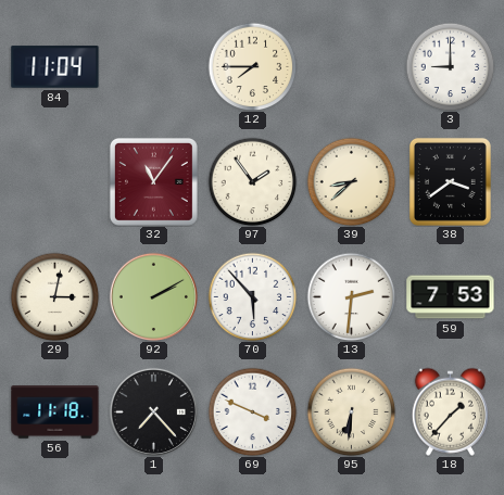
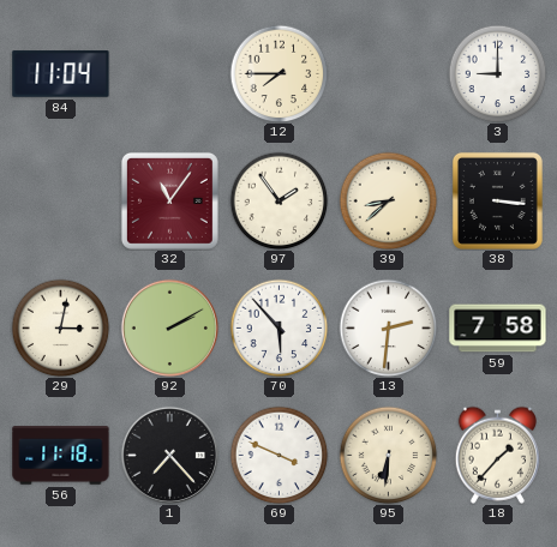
38: 3:39 -> 3:16 (497, 200)
59: 7:53 -> 7:58 (498, 329)
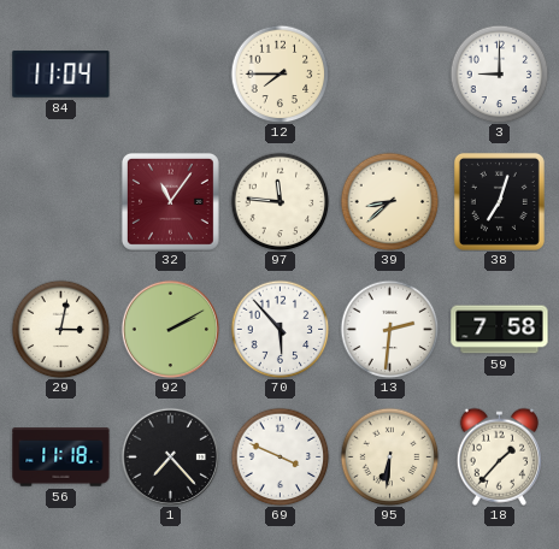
97: 1:54 -> 11:46 (279, 201)
38: 3:16 -> 7:03 (499, 201)
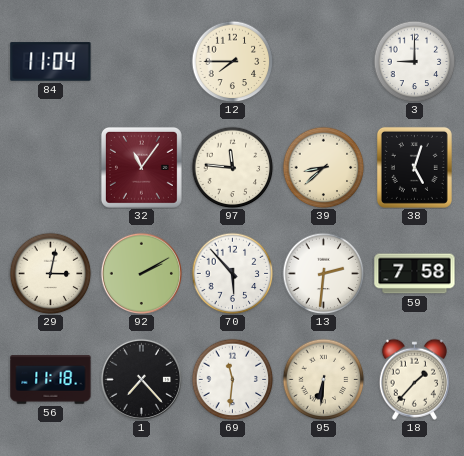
38: 7:03 -> 5:03 (414, 167)
69: 3:49 -> 11:31 (232, 379)
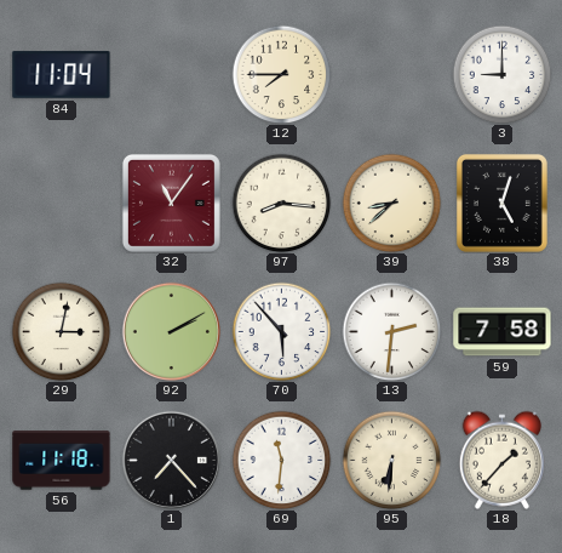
97: 11:46 -> 8:16 (281, 203)
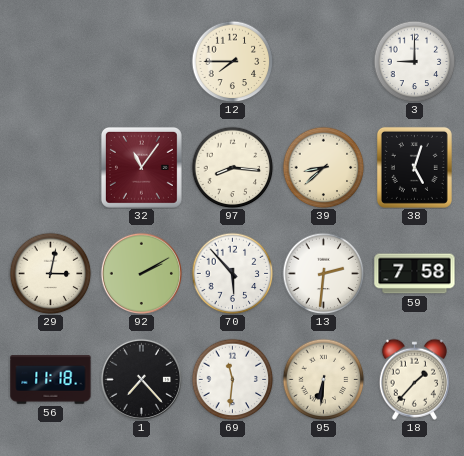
84: 11:04 -> none (62, 75)
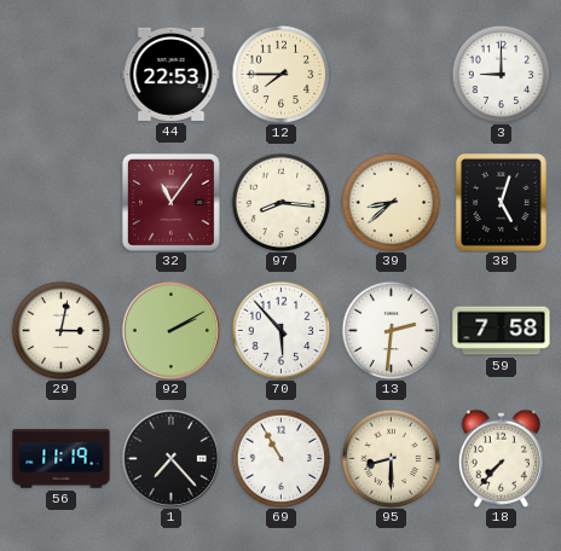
44: none -> 22:53 (172, 74)
56: 11:18 -> 11:19 (62, 459)
69: 11:31 -> 10:55 (280, 458)
95: 6:31 -> 8:30 (391, 458)
18: 1:37 -> 7:37 (501, 458)
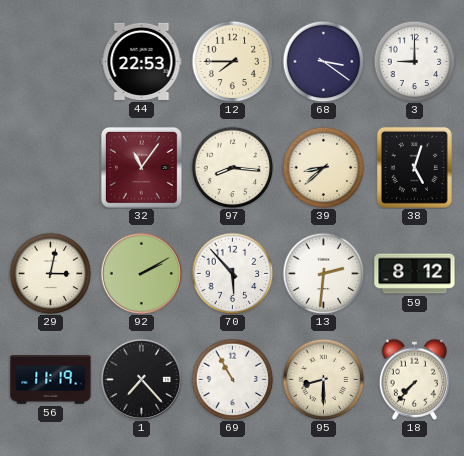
68: none -> 3:21 (323, 61)
59: 7:58 -> 8:12 (415, 274)
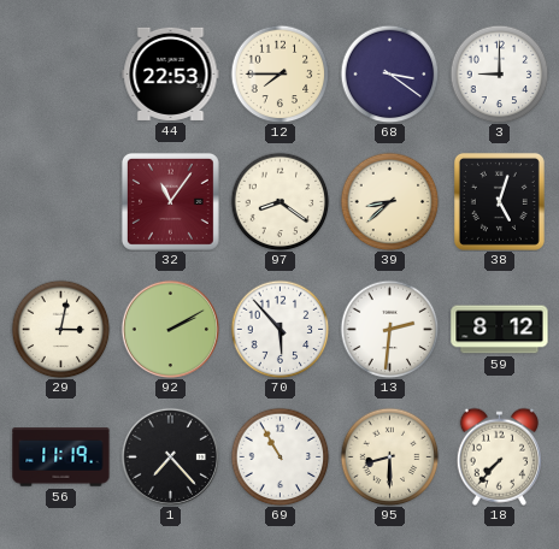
97: 8:16 -> 8:21 (279, 201)
